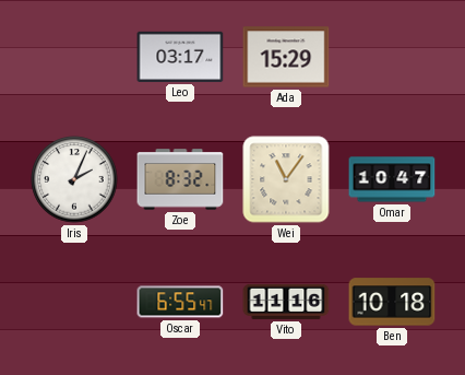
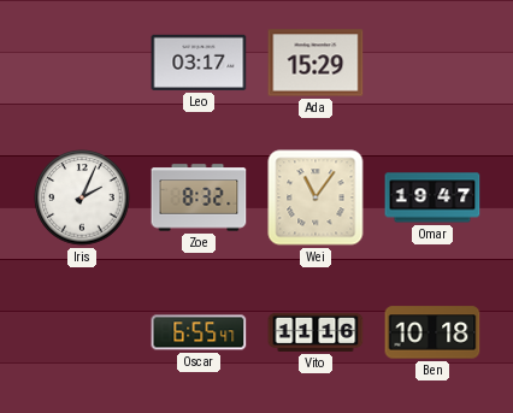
Omar: 10:47 -> 19:47 (432, 197)
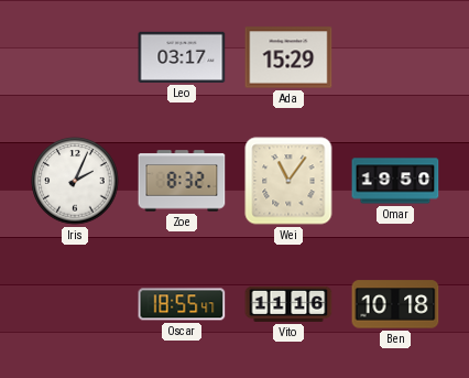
Omar: 19:47 -> 19:50 (395, 181)
Oscar: 6:55 -> 18:55 (182, 304)
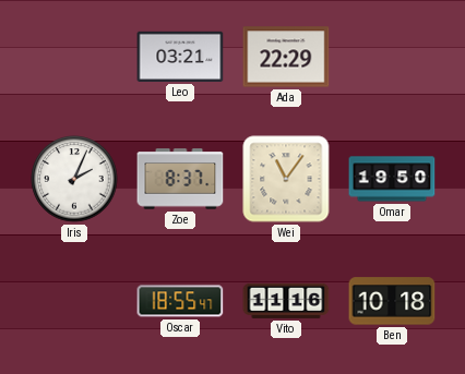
Leo: 03:17 -> 03:21 (180, 57)
Ada: 15:29 -> 22:29 (286, 57)
Zoe: 8:32 -> 8:37 (180, 179)
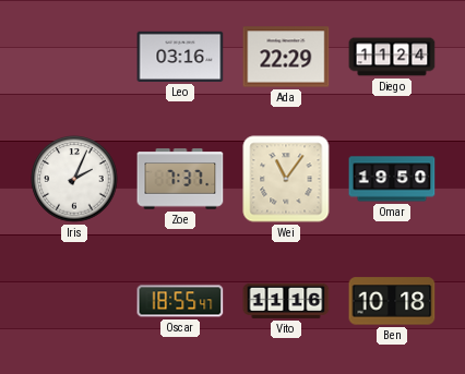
Leo: 03:21 -> 03:16 (180, 57)
Diego: none -> 11:24 (392, 57)
Zoe: 8:37 -> 7:37 (180, 179)
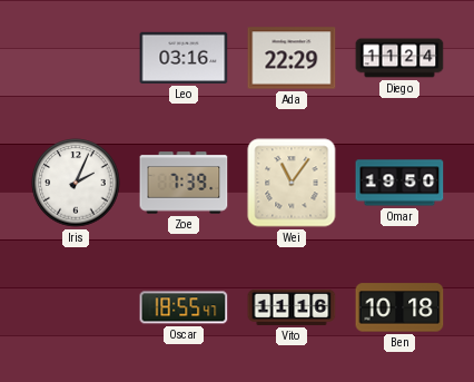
Zoe: 7:37 -> 7:39 (184, 183)
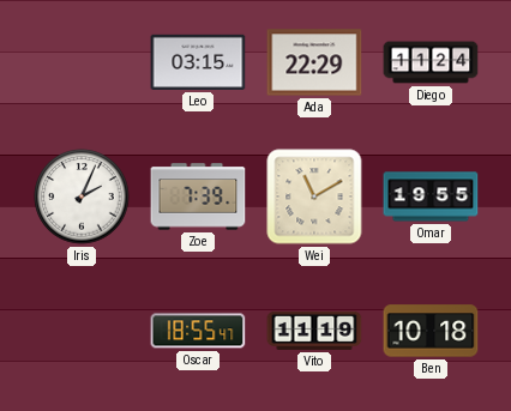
Leo: 03:16 -> 03:15 (198, 62)
Wei: 11:06 -> 11:10 (314, 197)
Omar: 19:50 -> 19:55 (431, 197)
Vito: 11:16 -> 11:19 (314, 331)
